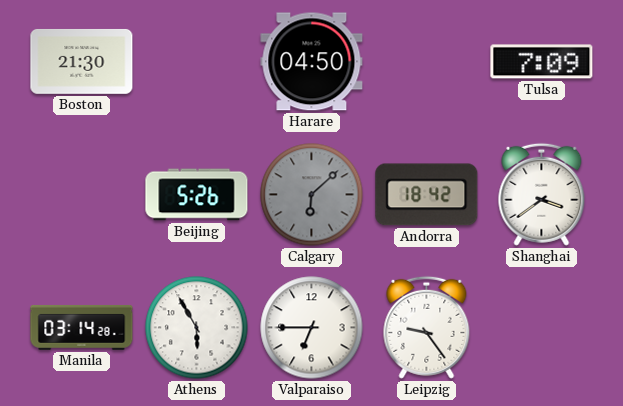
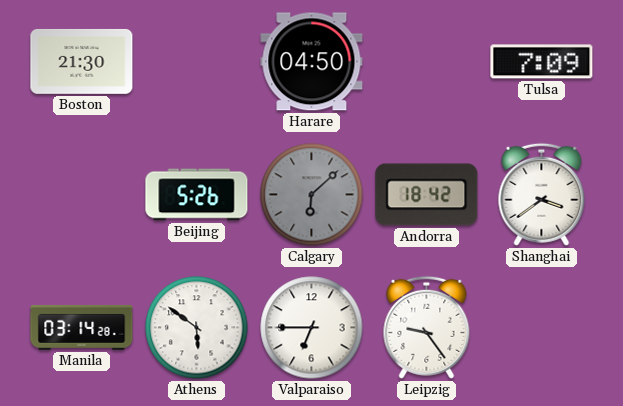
Athens: 5:55 -> 5:51 (197, 328)
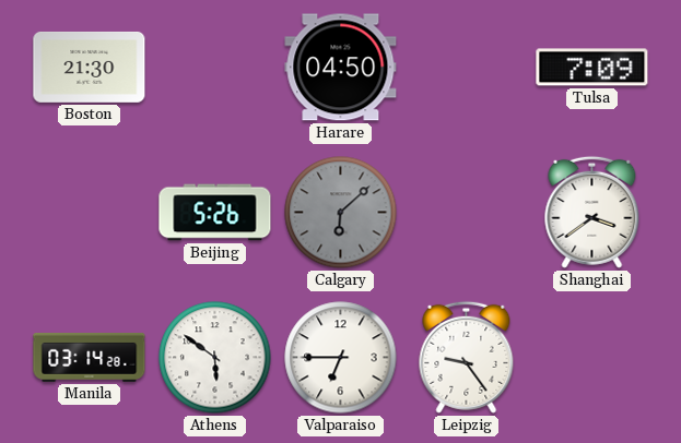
Andorra: 18:42 -> none (427, 195)
